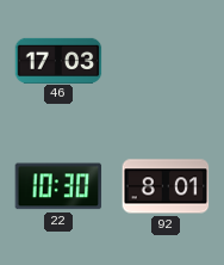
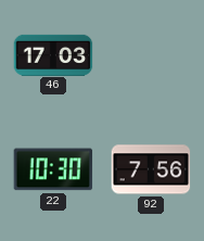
92: 8:01 -> 7:56 (151, 169)
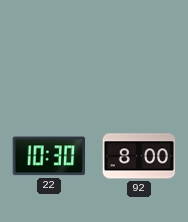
46: 17:03 -> none (53, 54)
92: 7:56 -> 8:00 (139, 156)
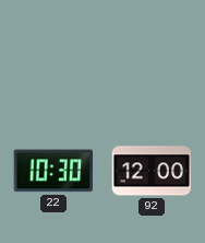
92: 8:00 -> 12:00 (152, 171)
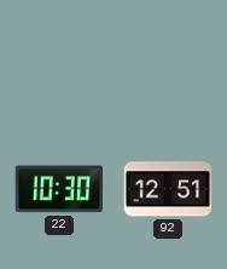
92: 12:00 -> 12:51 (168, 189)
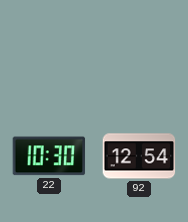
92: 12:51 -> 12:54 (139, 156)
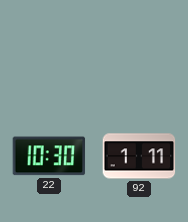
92: 12:54 -> 1:11 (139, 156)
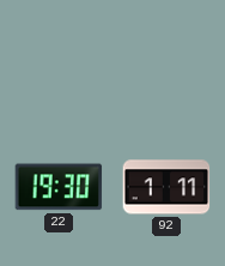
22: 10:30 -> 19:30 (59, 187)
